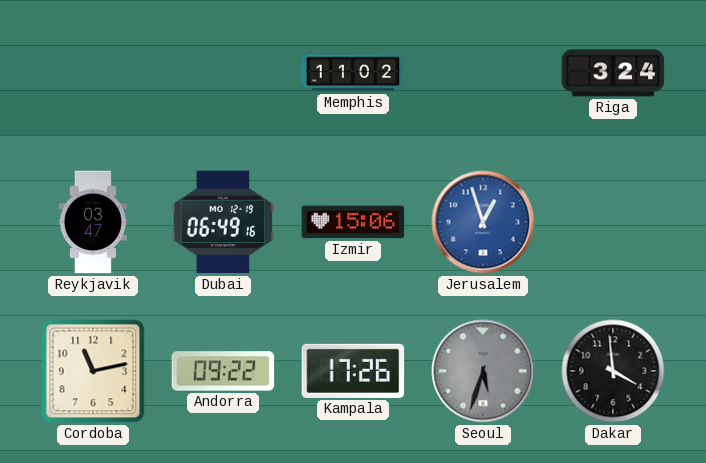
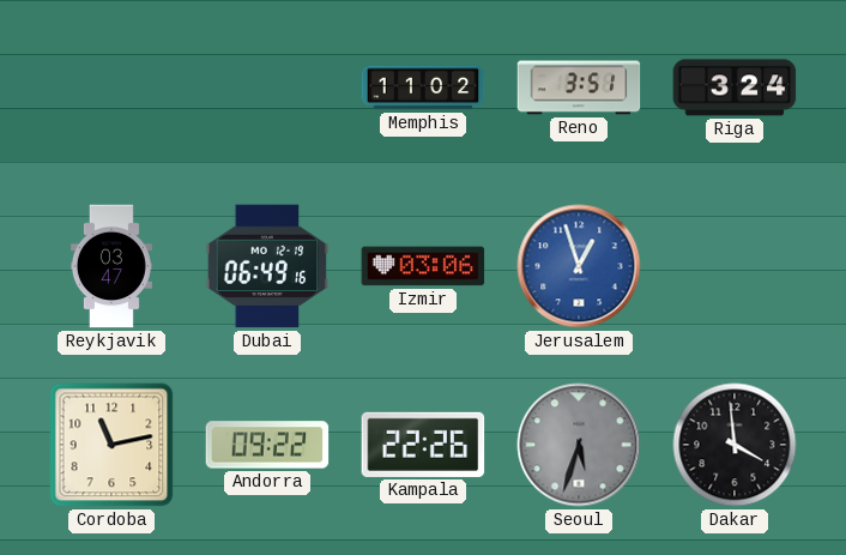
Reno: none -> 3:51 (579, 88)
Izmir: 15:06 -> 03:06 (423, 266)
Kampala: 17:26 -> 22:26 (423, 445)
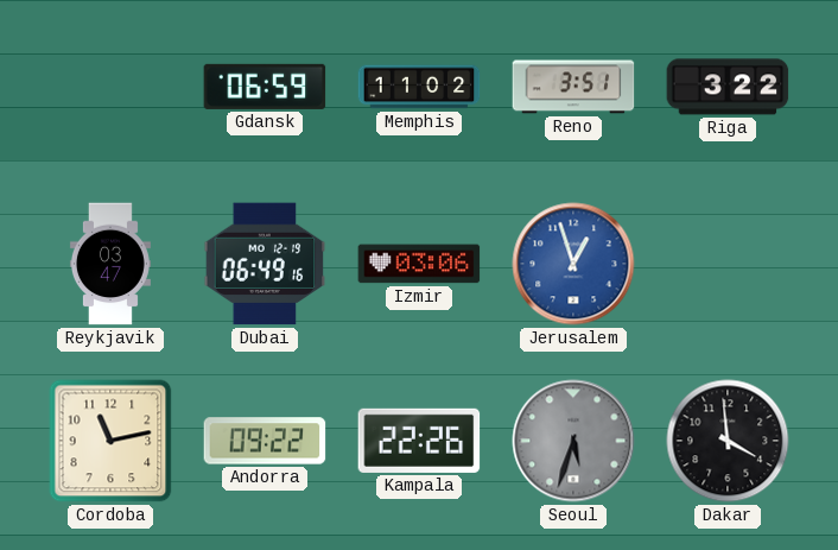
Gdansk: none -> 06:59 (265, 87)
Riga: 3:24 -> 3:22 (728, 87)
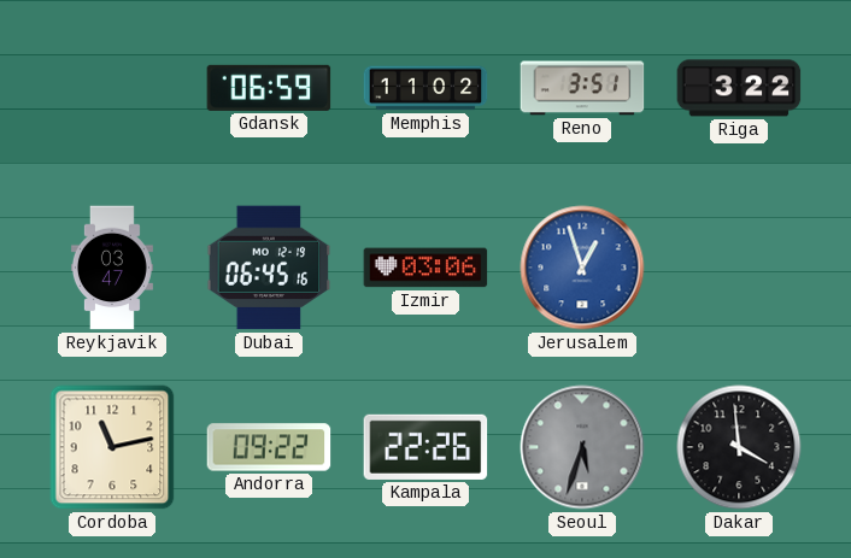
Dubai: 06:49 -> 06:45 (269, 268)
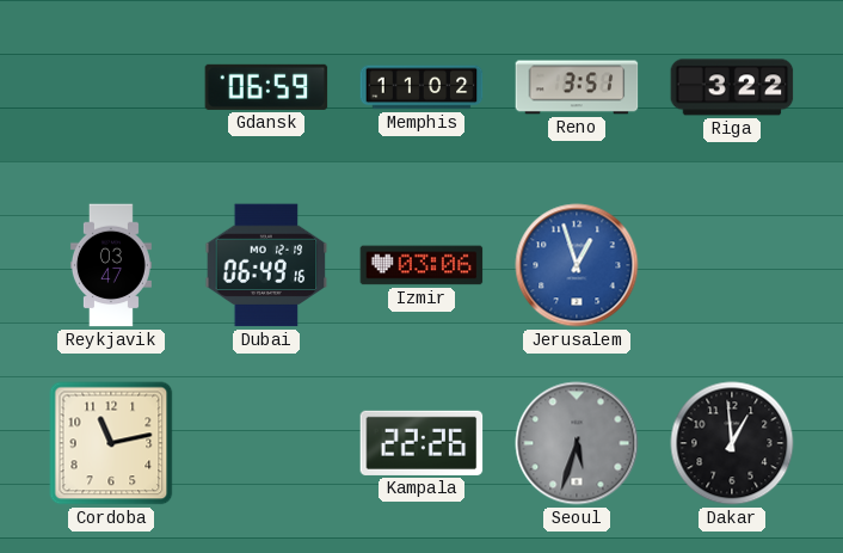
Dubai: 06:45 -> 06:49 (266, 265)
Andorra: 09:22 -> none (269, 447)
Dakar: 3:59 -> 12:59 (732, 443)
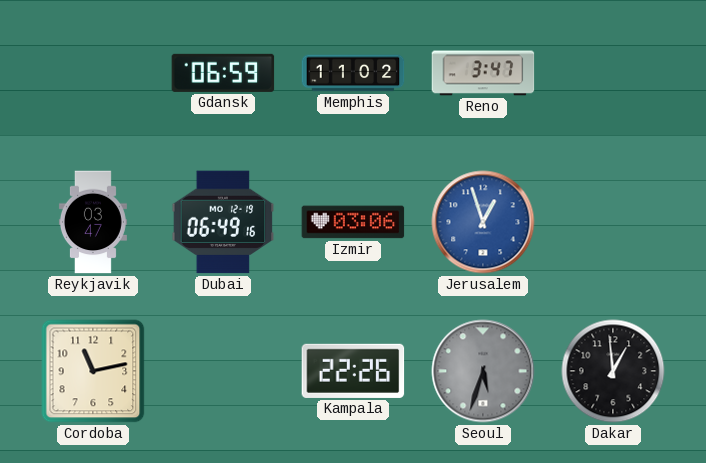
Reno: 3:51 -> 3:47 (483, 73)
Riga: 3:22 -> none (732, 87)
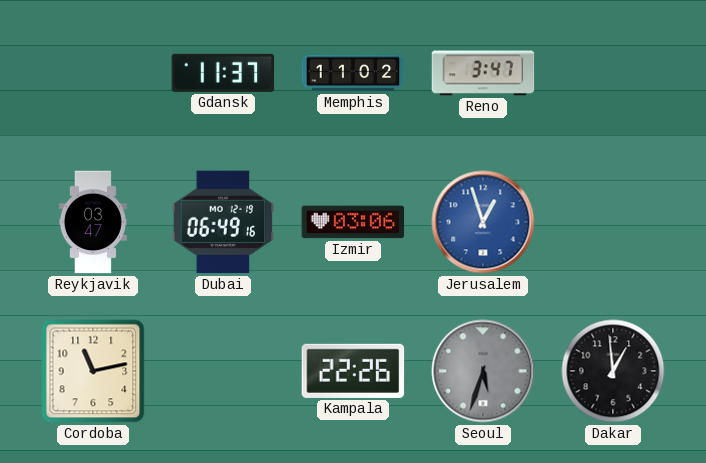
Gdansk: 06:59 -> 11:37 (223, 73)
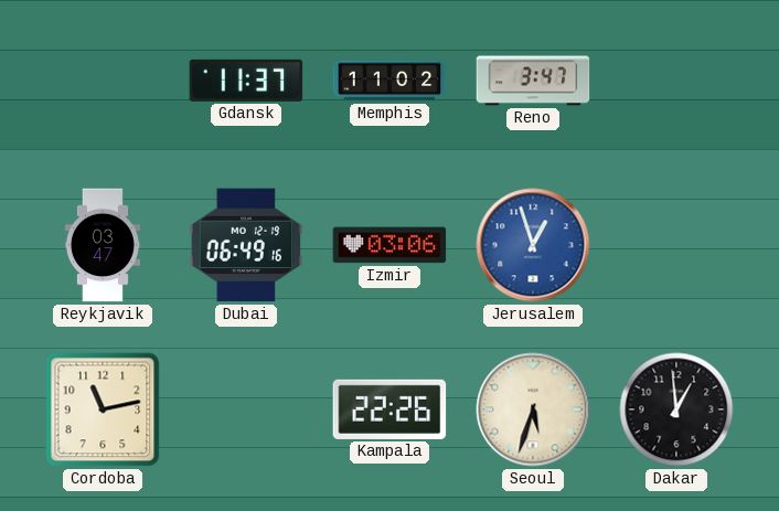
Seoul dial: grey -> cream (533, 409)
